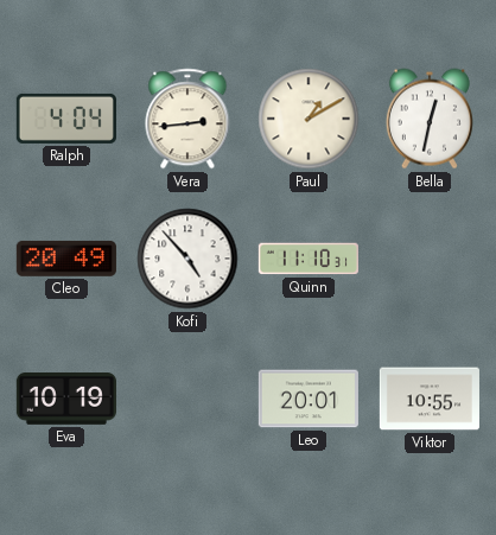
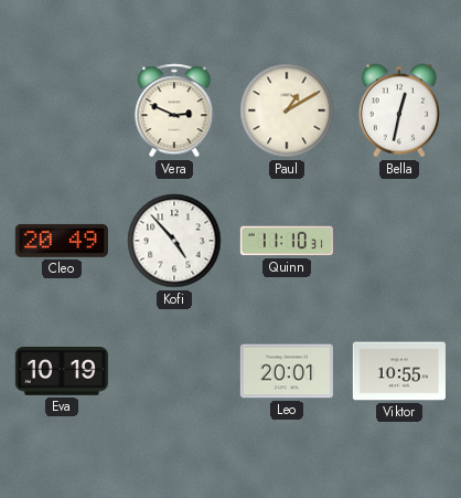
Ralph: 4:04 -> none (66, 119)
Vera: 2:44 -> 2:49 (174, 110)
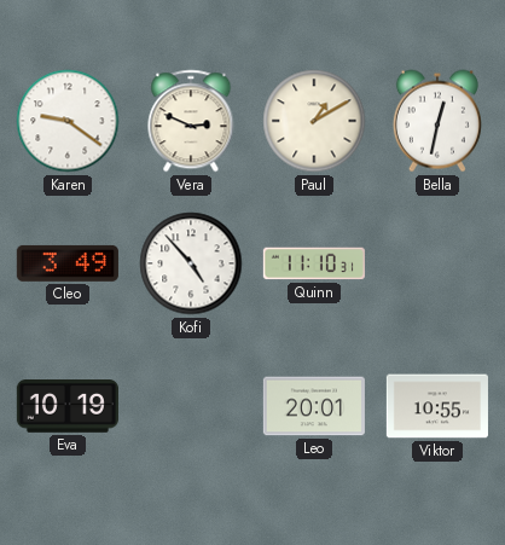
Karen: none -> 9:21 (68, 121)
Cleo: 20:49 -> 3:49 (68, 263)
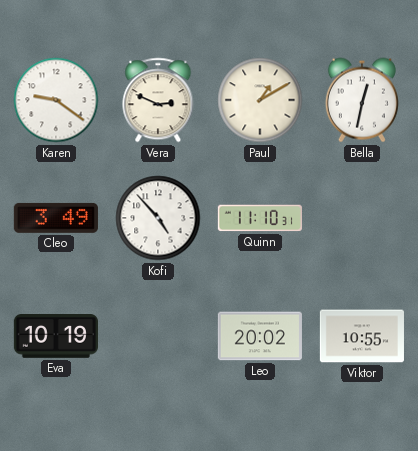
Leo: 20:01 -> 20:02 (260, 336)
